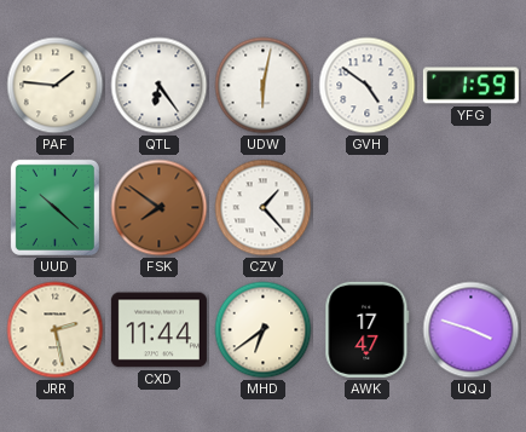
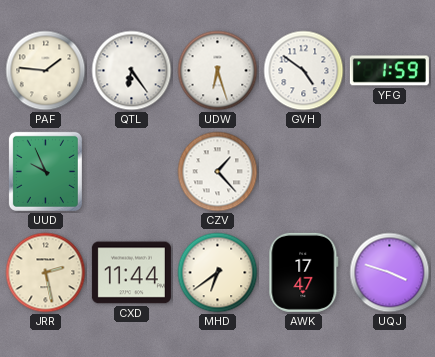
UDW: 6:02 -> 6:27 (218, 71)
UUD: 10:22 -> 9:56 (45, 171)
FSK: 7:51 -> none (160, 208)
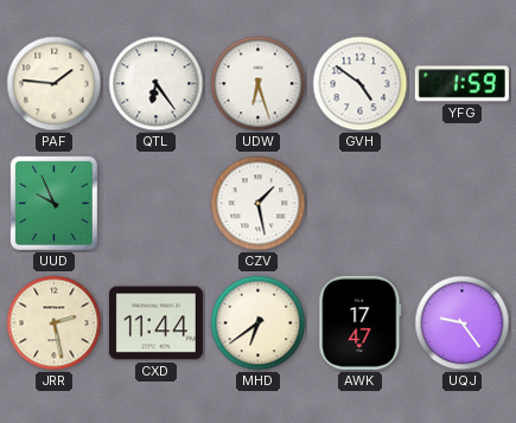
CZV: 1:23 -> 1:28 (259, 204)
UQJ: 3:48 -> 9:24 (463, 323)
